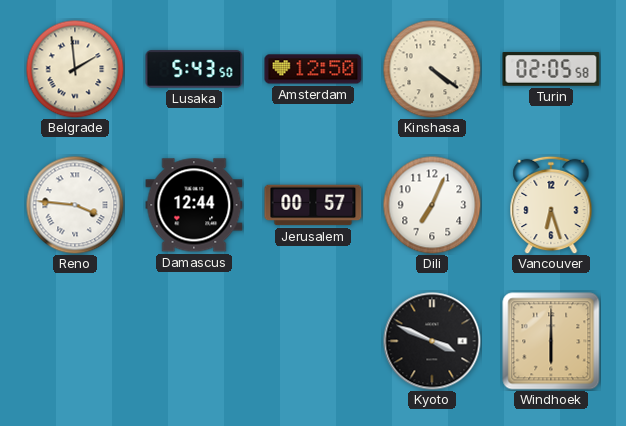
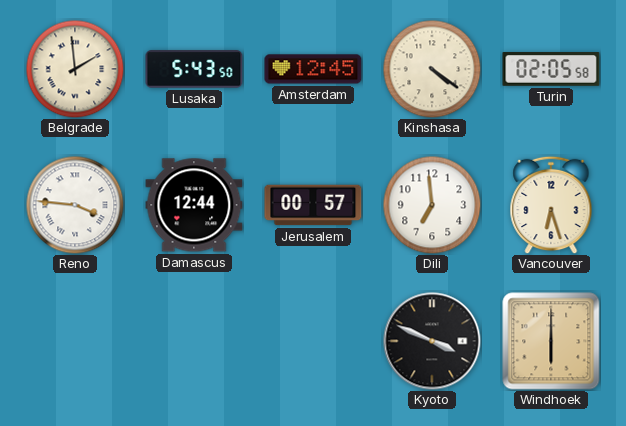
Amsterdam: 12:50 -> 12:45 (313, 69)
Dili: 7:04 -> 6:59 (432, 205)
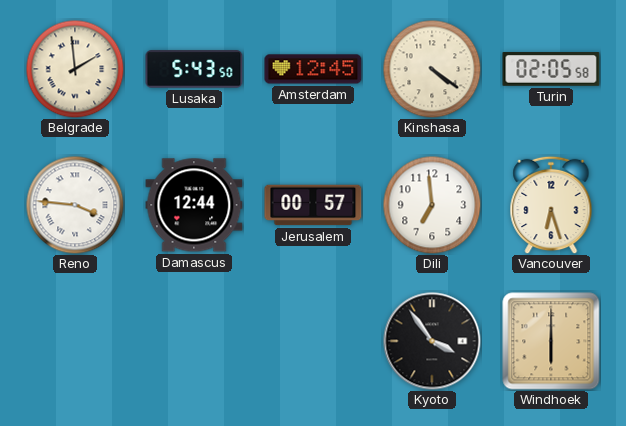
Kyoto: 3:49 -> 3:54 (432, 341)
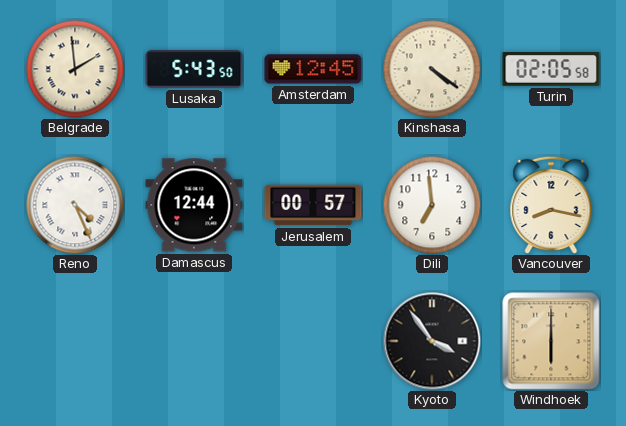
Reno: 3:46 -> 4:26 (75, 205)
Vancouver: 6:27 -> 8:17 (551, 205)
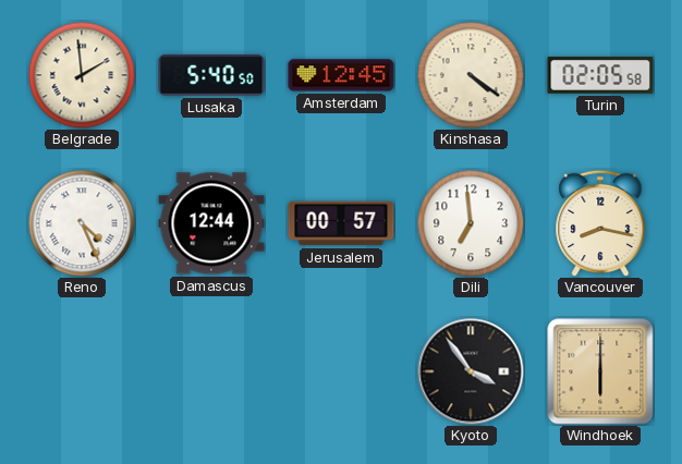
Lusaka: 5:43 -> 5:40 (211, 75)
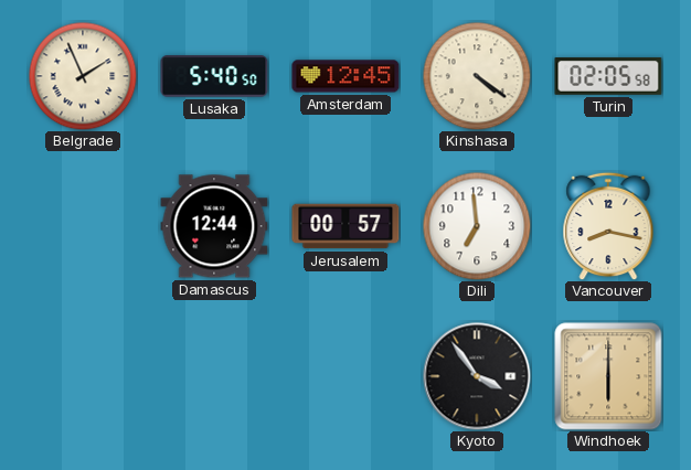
Belgrade: 1:59 -> 1:56 (83, 76)
Reno: 4:26 -> none (82, 223)
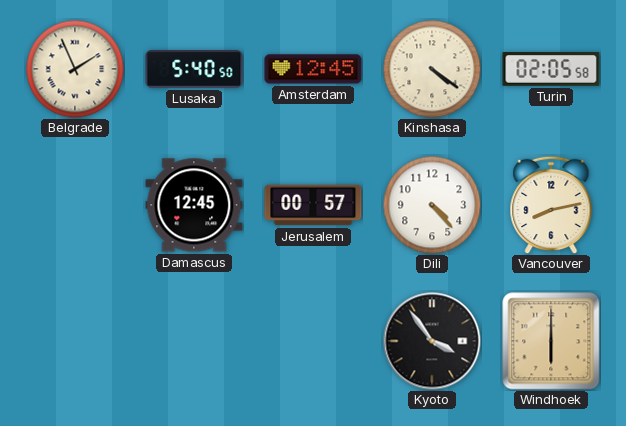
Damascus: 12:44 -> 12:45 (194, 205)
Dili: 6:59 -> 4:23 (432, 205)
Vancouver: 8:17 -> 8:13 (551, 205)
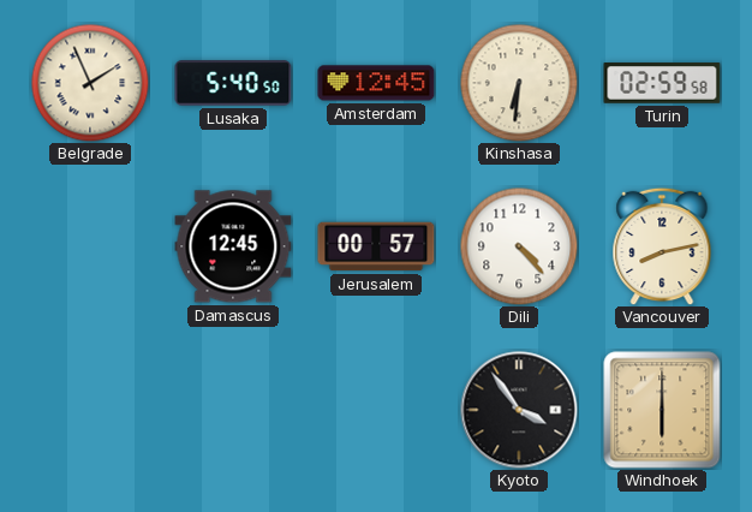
Kinshasa: 4:21 -> 6:31 (519, 83)
Turin: 02:05 -> 02:59 (662, 83)
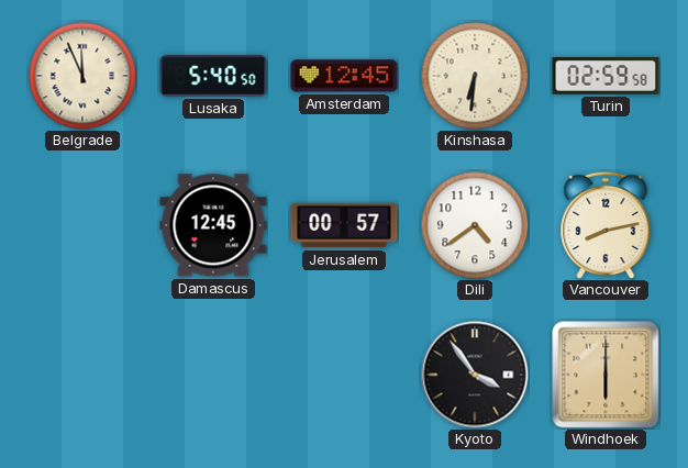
Belgrade: 1:56 -> 11:56 (82, 76)
Dili: 4:23 -> 4:39 (475, 225)
